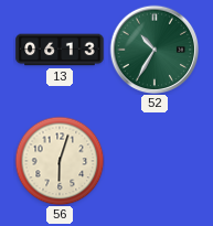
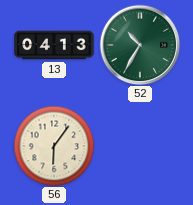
13: 06:13 -> 04:13 (54, 45)
56: 6:03 -> 6:06 (54, 146)
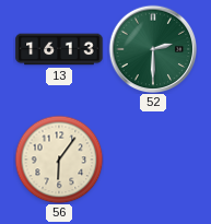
13: 04:13 -> 16:13 (59, 49)
52: 10:35 -> 2:30 (153, 49)
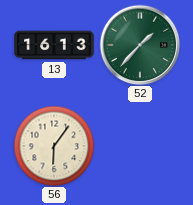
52: 2:30 -> 1:37 (140, 45)
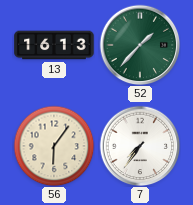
7: none -> 7:36 (140, 146)
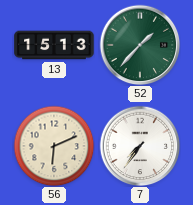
13: 16:13 -> 15:13 (54, 45)
56: 6:06 -> 6:11 (54, 146)
